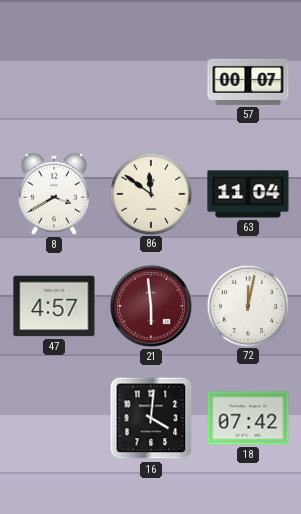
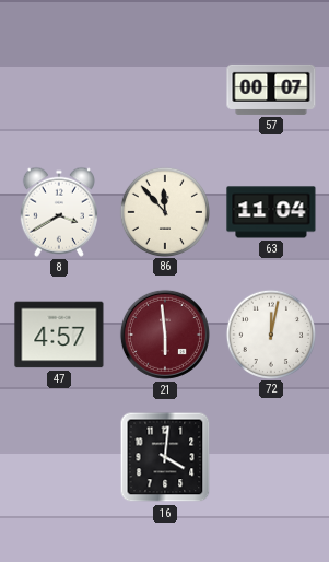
86: 11:51 -> 11:53 (164, 211)
18: 07:42 -> none (248, 418)
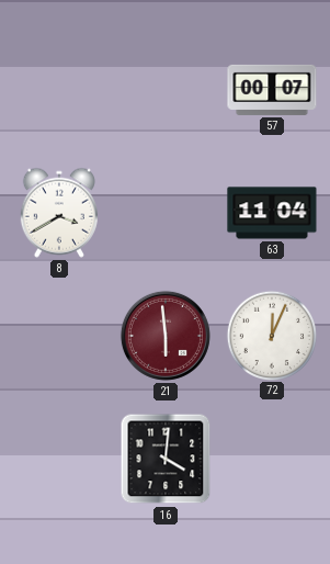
86: 11:53 -> none (164, 211)
47: 4:57 -> none (59, 335)
72: 12:02 -> 12:04 (271, 335)
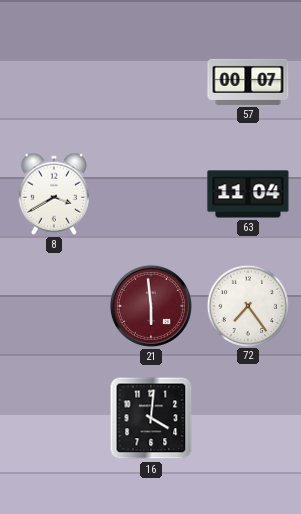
72: 12:04 -> 7:24 (247, 305)
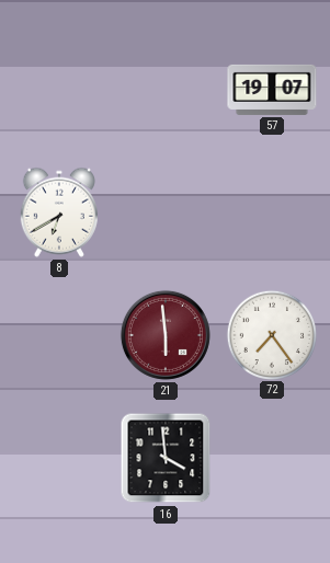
57: 00:07 -> 19:07 (272, 90)
8: 3:40 -> 6:40 (59, 212)
63: 11:04 -> none (248, 194)
16: 4:01 -> 3:59 (166, 458)
